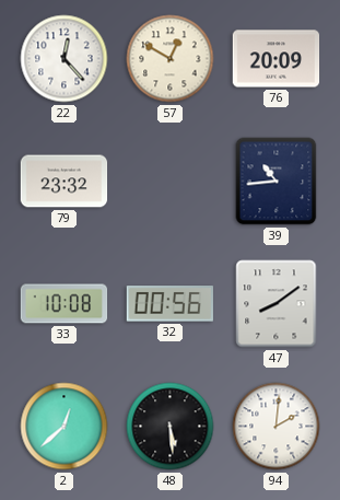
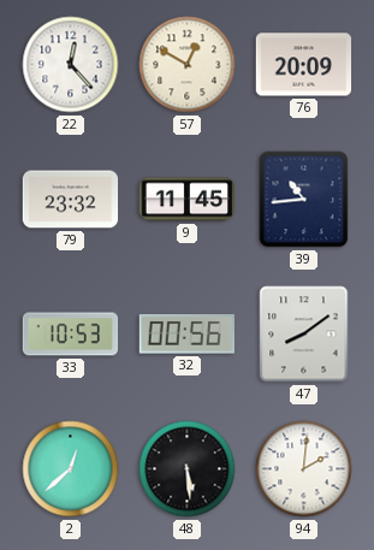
9: none -> 11:45 (188, 200)
33: 10:08 -> 10:53 (71, 335)
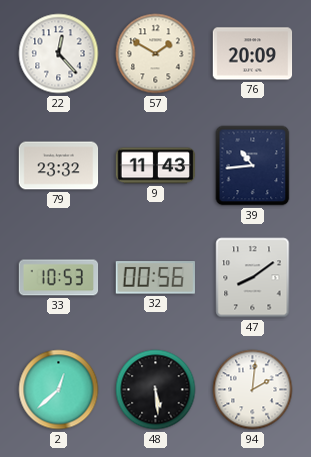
57: 12:50 -> 1:50 (156, 54)
9: 11:45 -> 11:43 (156, 166)
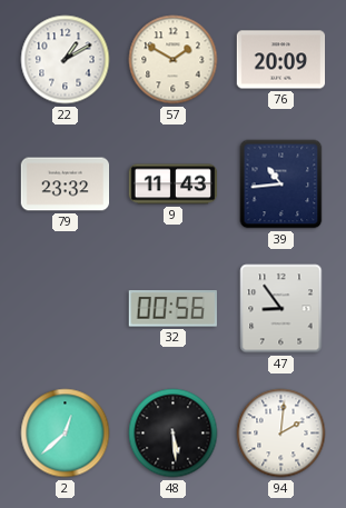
22: 12:23 -> 1:10 (66, 60)
33: 10:53 -> none (59, 278)
47: 8:09 -> 8:54 (281, 309)
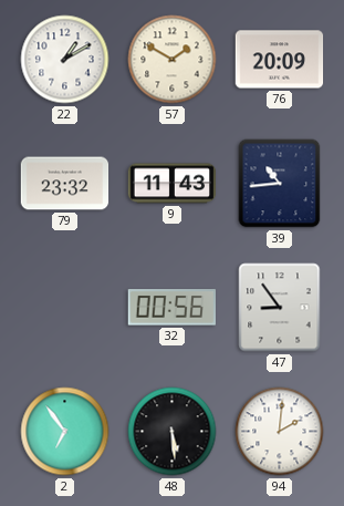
2: 12:38 -> 6:54 (65, 432)
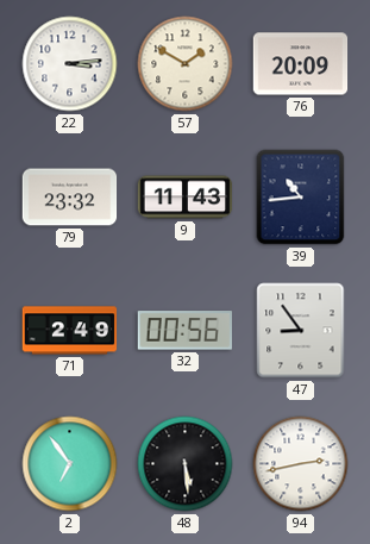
22: 1:10 -> 3:14 (70, 64)
71: none -> 2:49 (70, 331)
94: 2:01 -> 2:43 (301, 464)
